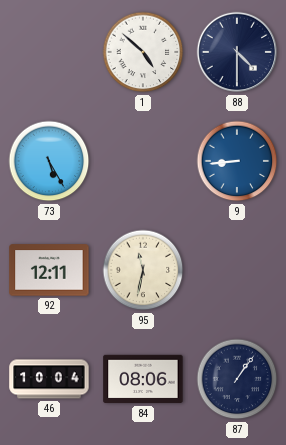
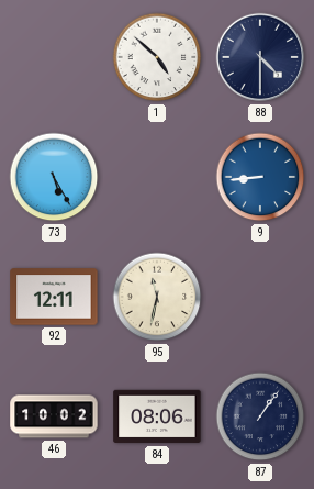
46: 10:04 -> 10:02 (54, 416)
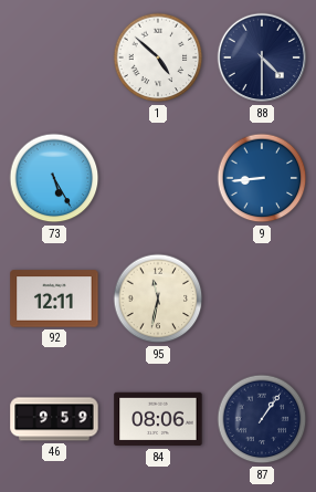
46: 10:02 -> 9:59 (54, 419)
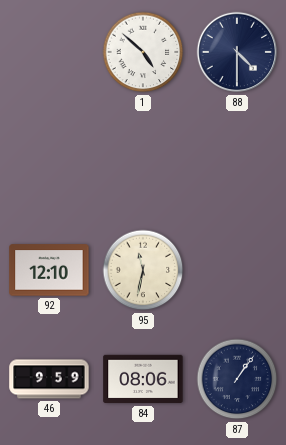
73: 5:25 -> none (54, 178)
9: 8:44 -> none (262, 178)
92: 12:11 -> 12:10 (49, 270)
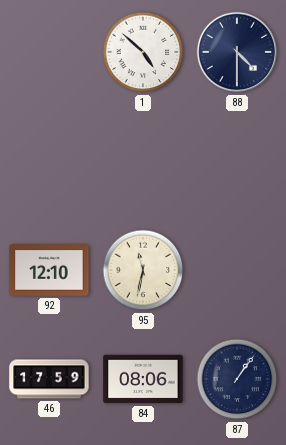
46: 9:59 -> 17:59 (49, 379)
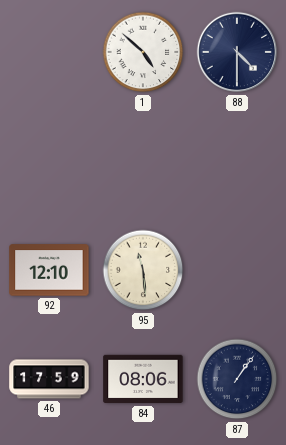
95: 11:32 -> 11:29 (143, 270)
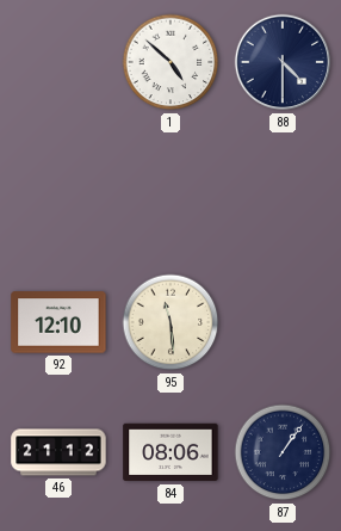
46: 17:59 -> 21:12 (58, 452)
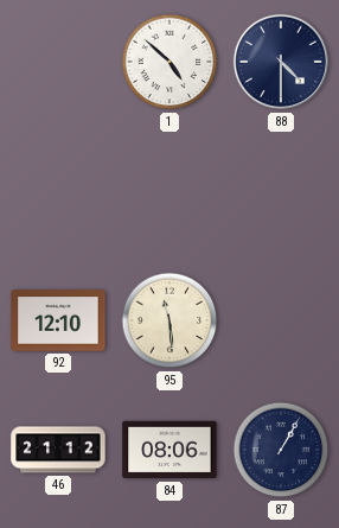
87: 1:06 -> 1:05 (281, 450)
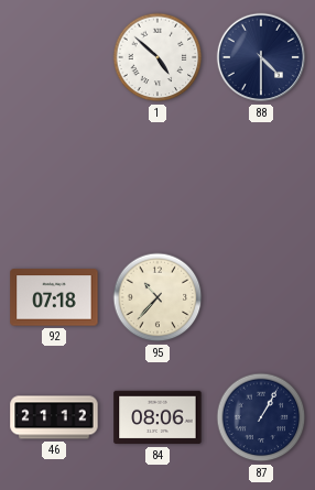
92: 12:10 -> 07:18 (54, 297)
95: 11:29 -> 10:37 (157, 297)
